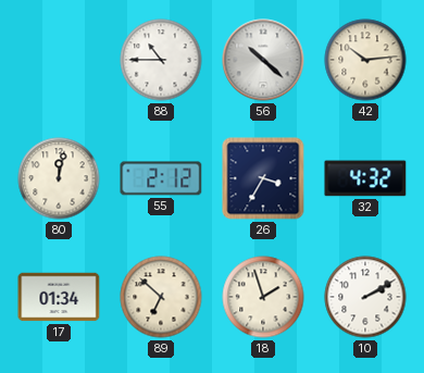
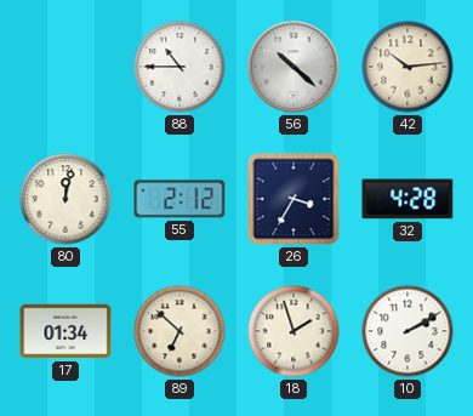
32: 4:32 -> 4:28 (408, 199)
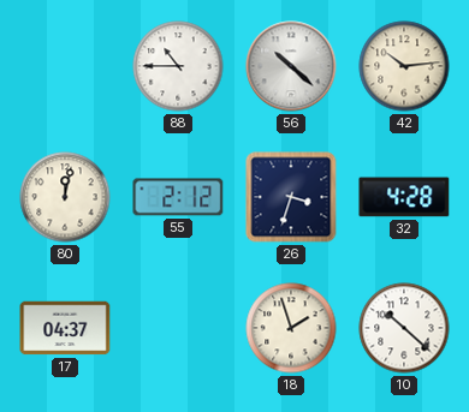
26: 3:35 -> 3:33 (291, 197)
17: 01:34 -> 04:37 (65, 328)
89: 6:52 -> none (179, 331)
10: 2:10 -> 10:22 (404, 328)
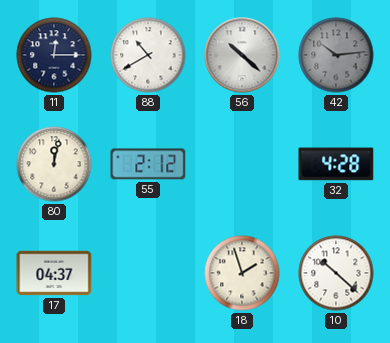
11: none -> 12:15 (54, 55)
88: 10:45 -> 10:40 (148, 55)
42 dial: cream -> grey (336, 55)
26: 3:33 -> none (291, 197)
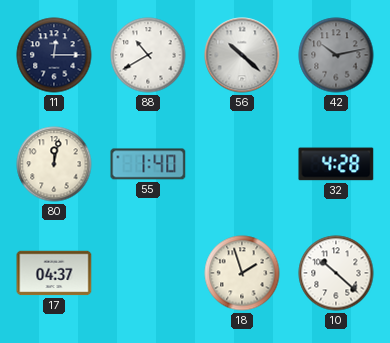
42: 10:14 -> 10:13 (336, 55)
55: 2:12 -> 1:40 (148, 164)
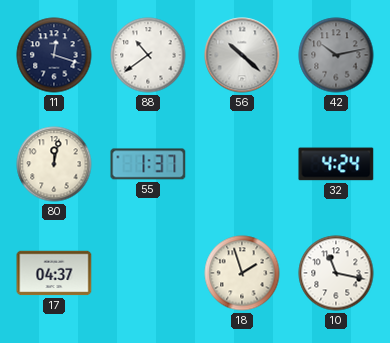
11: 12:15 -> 12:18 (54, 55)
88: 10:40 -> 10:39 (148, 55)
55: 1:40 -> 1:37 (148, 164)
32: 4:28 -> 4:24 (336, 164)
10: 10:22 -> 11:17 (336, 273)
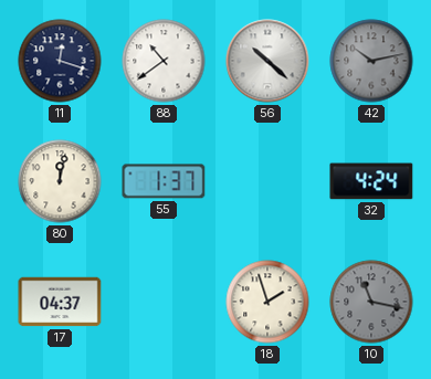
10 dial: white -> grey (371, 302)
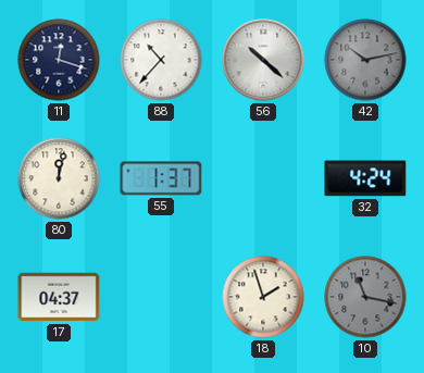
88: 10:39 -> 10:37 (161, 60)
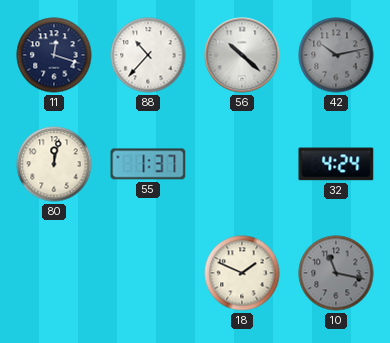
17: 04:37 -> none (59, 297)
18: 1:57 -> 1:49 (242, 273)
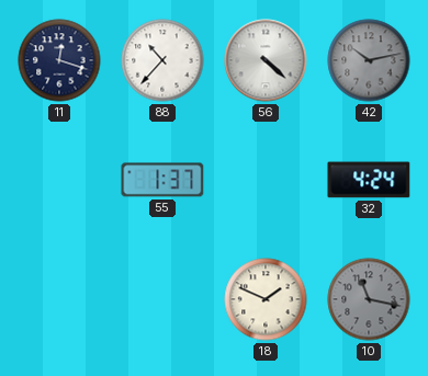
56: 10:22 -> 4:22 (266, 60)
80: 12:02 -> none (54, 164)
